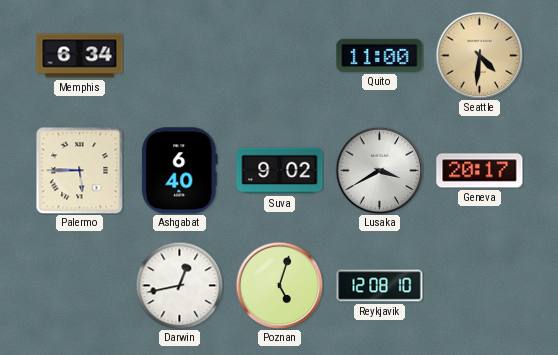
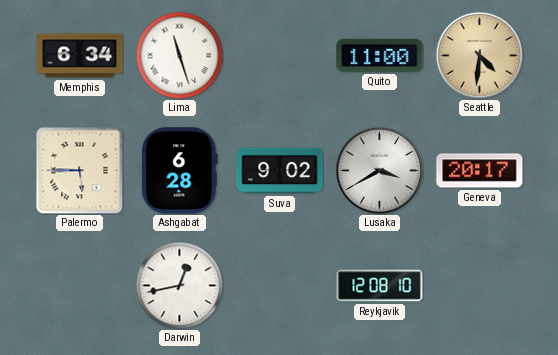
Lima: none -> 11:27 (179, 55)
Ashgabat: 6:40 -> 6:28 (180, 171)
Poznan: 5:03 -> none (279, 285)
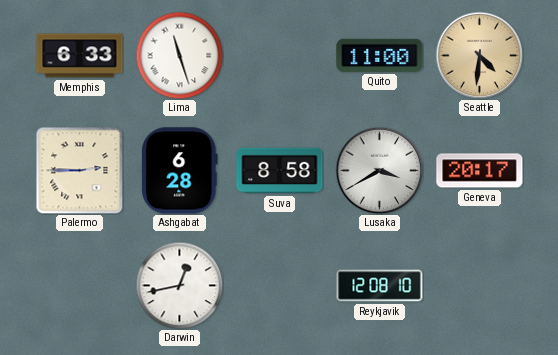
Memphis: 6:34 -> 6:33 (80, 56)
Palermo: 5:45 -> 2:45 (79, 170)
Suva: 9:02 -> 8:58 (280, 171)
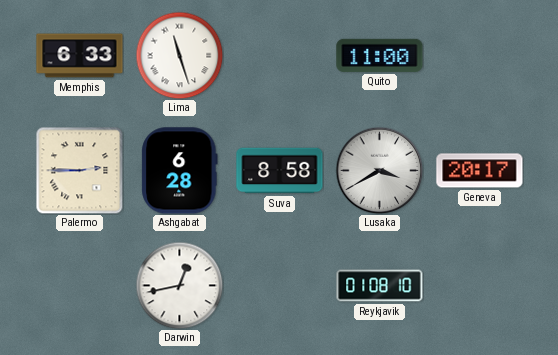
Seattle: 4:31 -> none (479, 55)
Reykjavik: 12:08 -> 01:08 (380, 286)
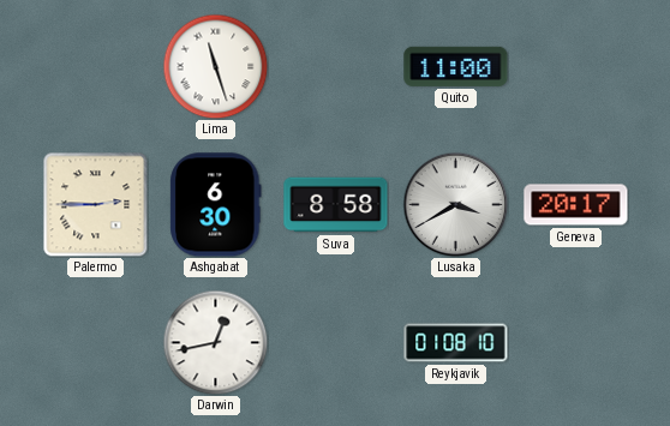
Memphis: 6:33 -> none (80, 56)
Ashgabat: 6:28 -> 6:30 (216, 205)
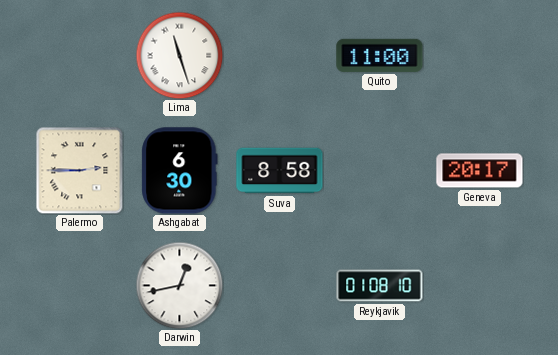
Lusaka: 3:40 -> none (455, 204)
